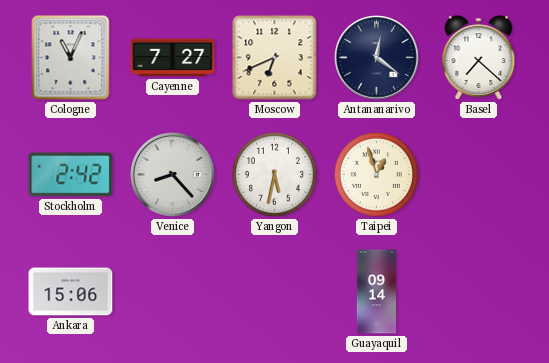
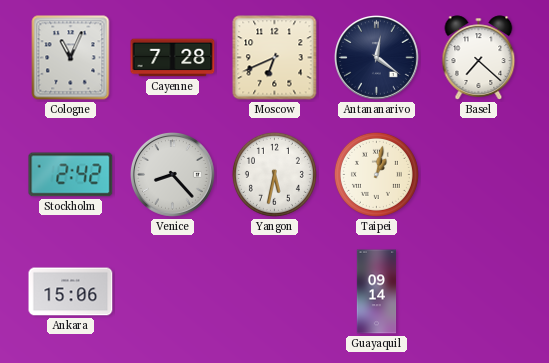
Cayenne: 7:27 -> 7:28 (173, 58)
Taipei: 12:57 -> 1:02 (376, 174)
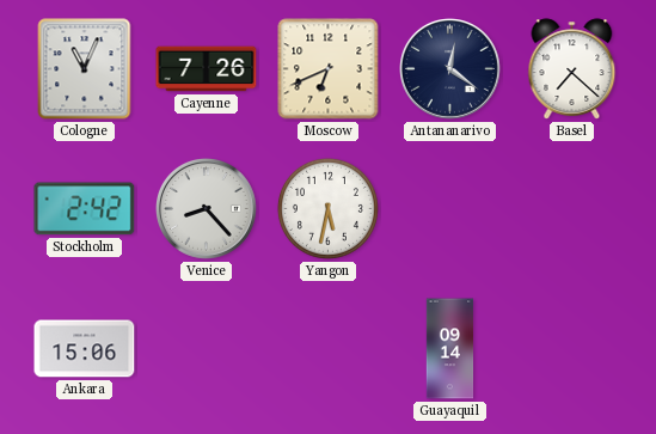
Cayenne: 7:28 -> 7:26 (207, 69)
Taipei: 1:02 -> none (376, 174)
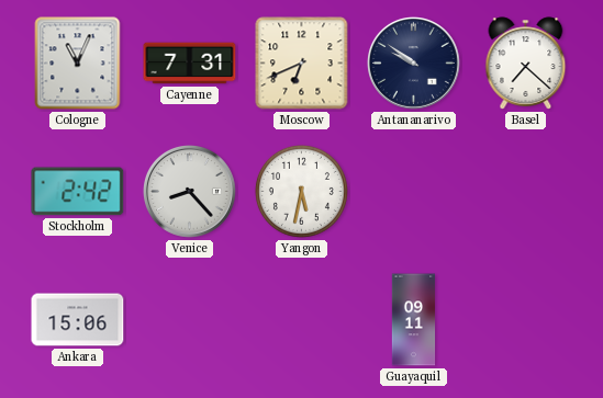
Cayenne: 7:26 -> 7:31 (190, 64)
Antananarivo: 12:21 -> 9:51 (414, 64)
Guayaquil: 09:14 -> 09:11 (414, 320)
